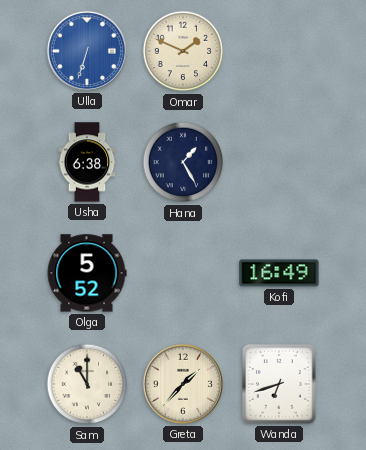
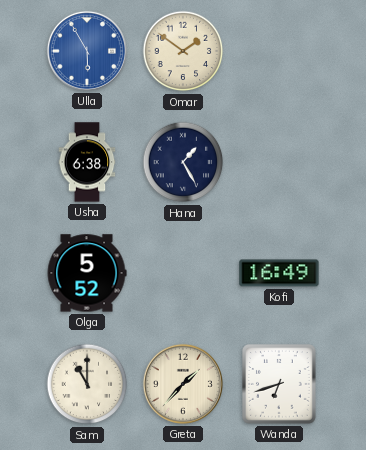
Ulla: 6:33 -> 5:55 (87, 51)
Omar: 1:49 -> 1:51 (183, 51)
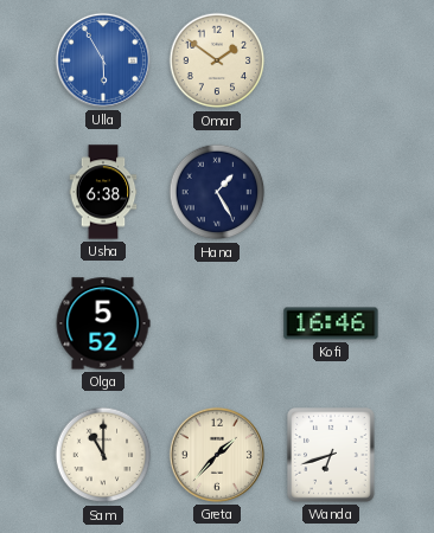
Kofi: 16:49 -> 16:46 (331, 323)
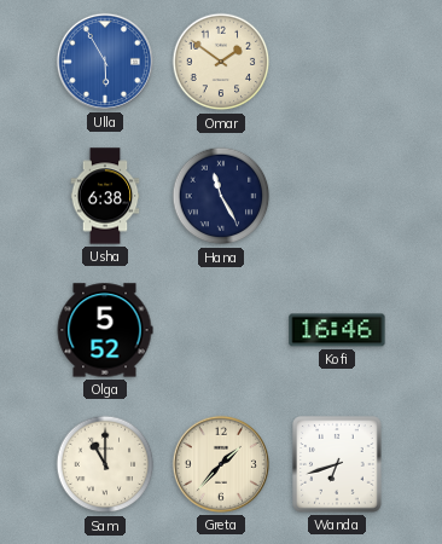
Hana: 1:25 -> 11:25 (221, 196)
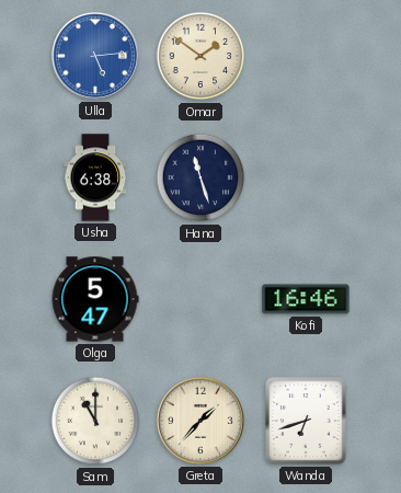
Ulla: 5:55 -> 5:14 (95, 56)
Hana: 11:25 -> 11:27 (200, 177)
Olga: 5:52 -> 5:47 (95, 299)
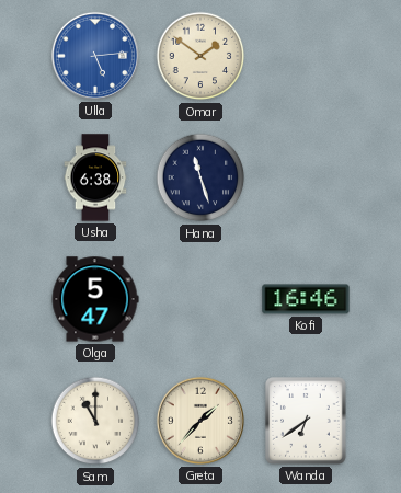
Wanda: 6:42 -> 6:39 (306, 421)
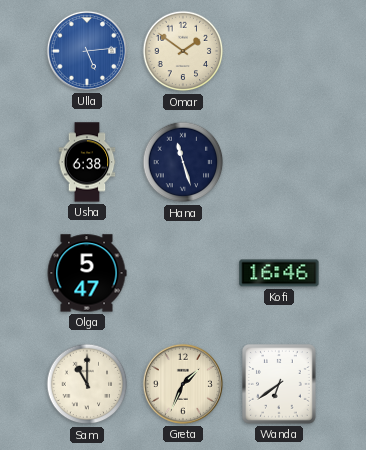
Greta: 1:37 -> 1:34 (183, 384)
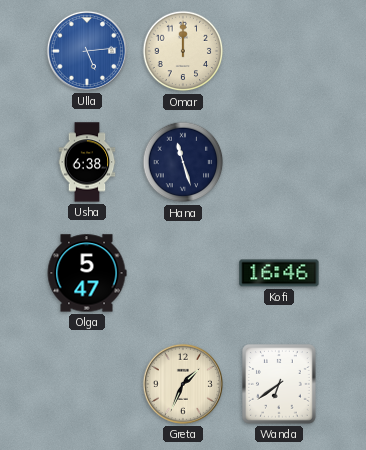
Omar: 1:51 -> 12:00 (183, 51)
Sam: 11:00 -> none (87, 384)
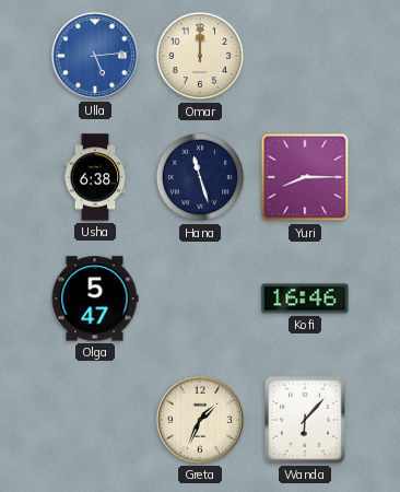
Yuri: none -> 8:15 (305, 177)
Wanda: 6:39 -> 6:07 (305, 420)
